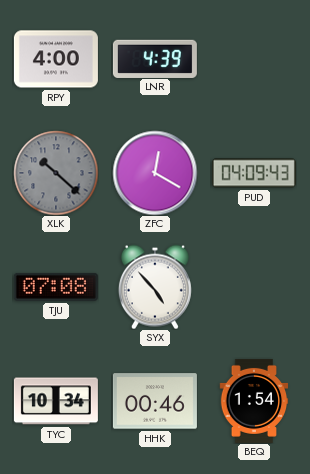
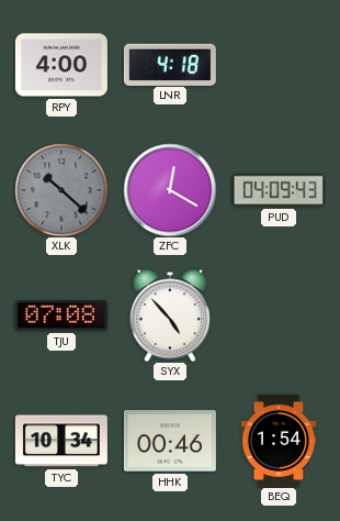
LNR: 4:39 -> 4:18 (170, 64)
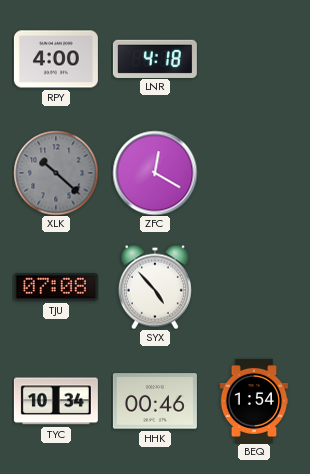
PUD: 04:09 -> none (279, 190)
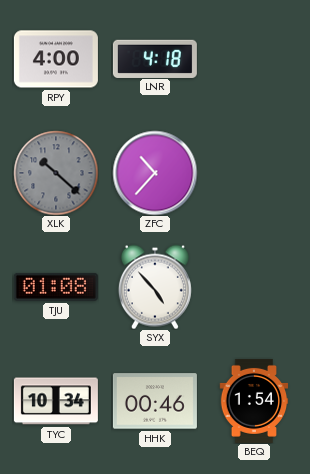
ZFC: 12:20 -> 10:37 (155, 173)
TJU: 07:08 -> 01:08 (56, 287)
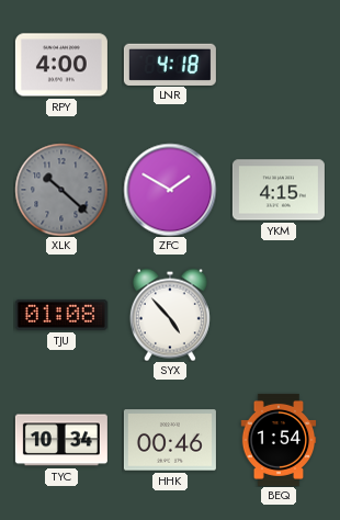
ZFC: 10:37 -> 1:50 (170, 190)
YKM: none -> 4:15 (279, 190)
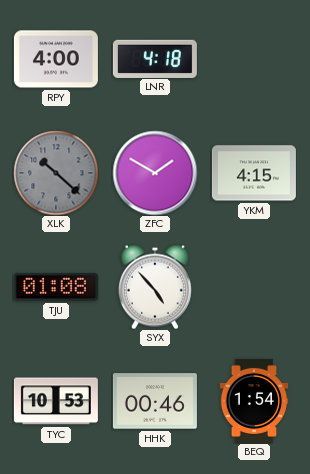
TYC: 10:34 -> 10:53 (56, 401)
